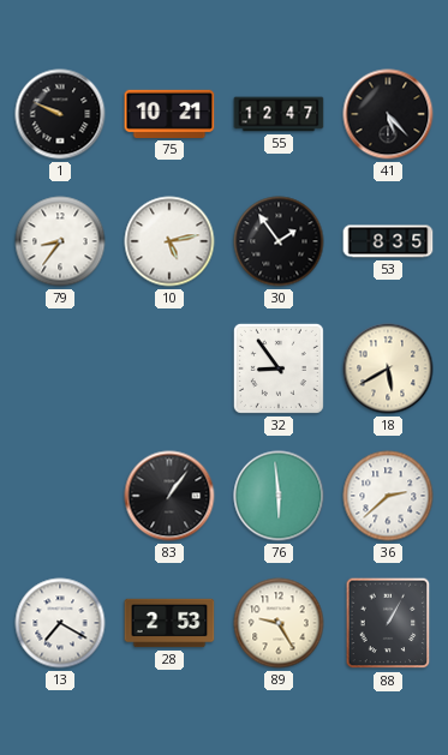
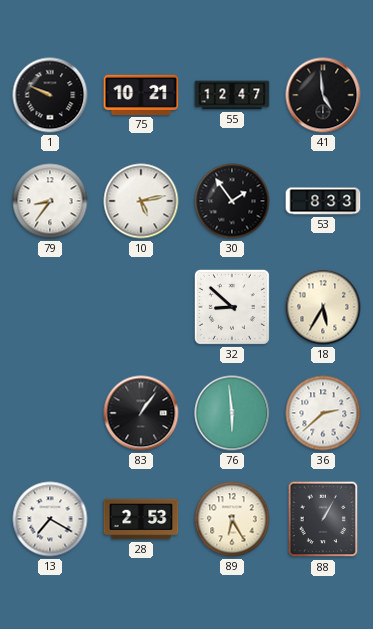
41: 5:23 -> 4:59 (323, 95)
53: 8:35 -> 8:33 (323, 201)
32: 8:54 -> 8:52 (232, 307)
18: 5:40 -> 5:35 (323, 307)
89: 9:25 -> 6:25 (232, 519)
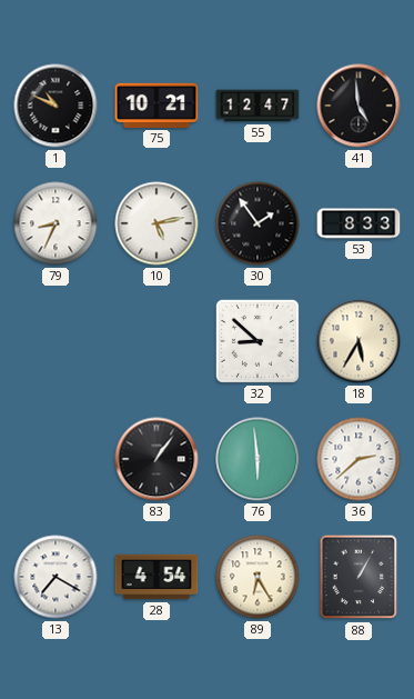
1: 9:49 -> 10:49 (55, 106)
79: 8:36 -> 8:34 (55, 223)
28: 2:53 -> 4:54 (156, 577)
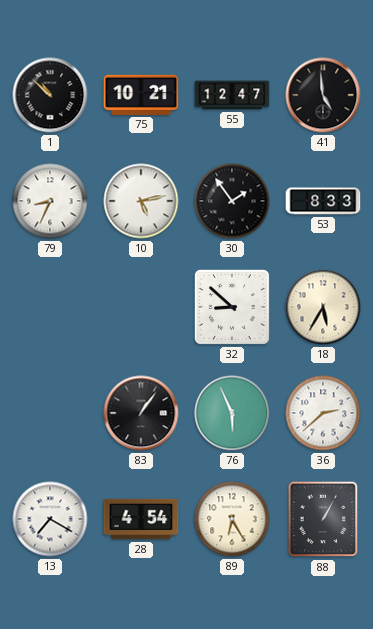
1: 10:49 -> 10:52 (50, 95)
76: 5:59 -> 5:56 (232, 413)
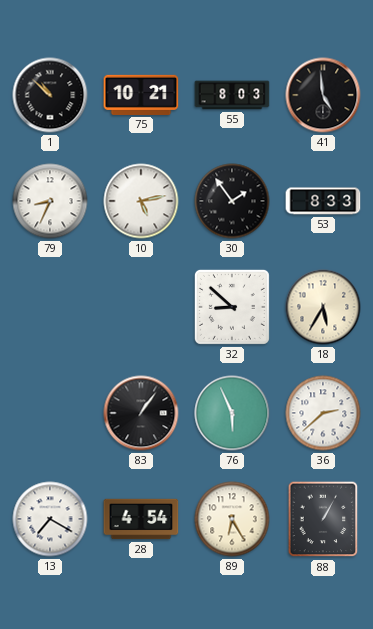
55: 12:47 -> 8:03 (232, 95)
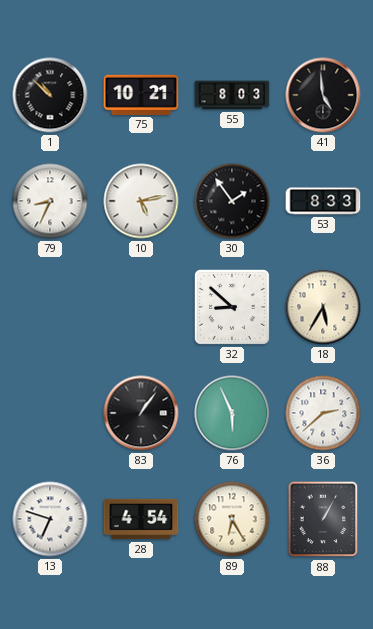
13: 7:20 -> 6:48 (50, 519)
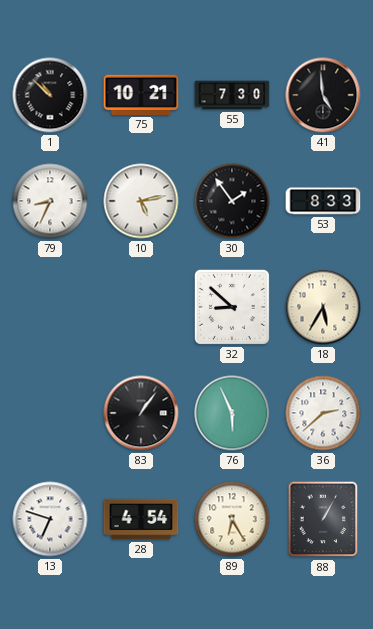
55: 8:03 -> 7:30 (232, 95)
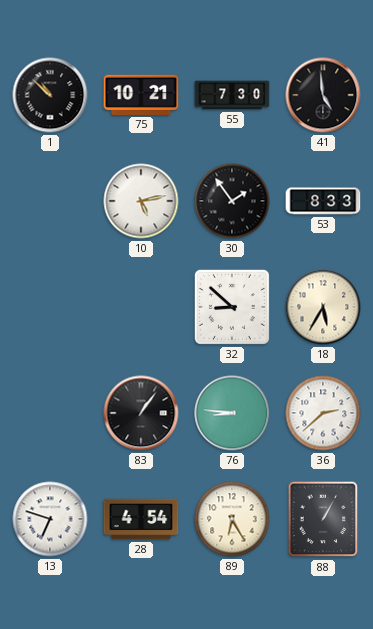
79: 8:34 -> none (50, 201)
76: 5:56 -> 8:46 (232, 413)
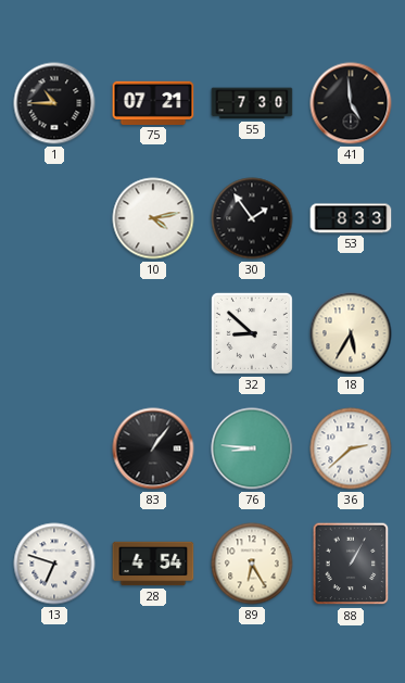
1: 10:52 -> 10:45 (54, 103)
75: 10:21 -> 07:21 (153, 103)
10: 5:13 -> 4:13 (153, 218)
